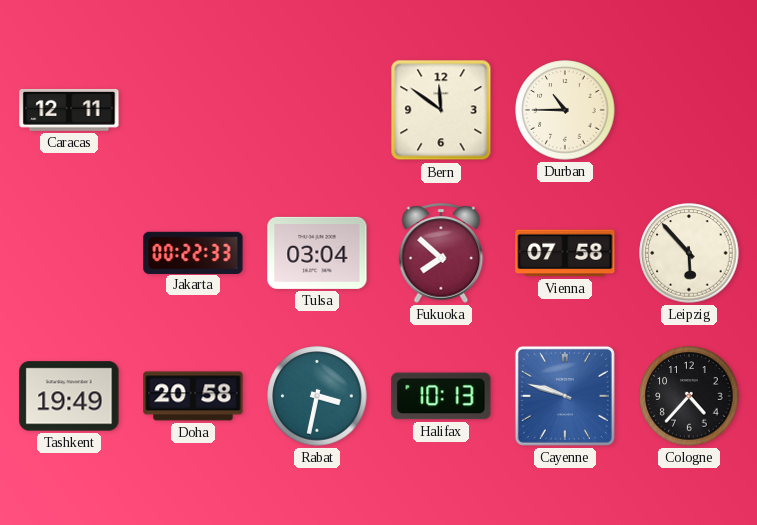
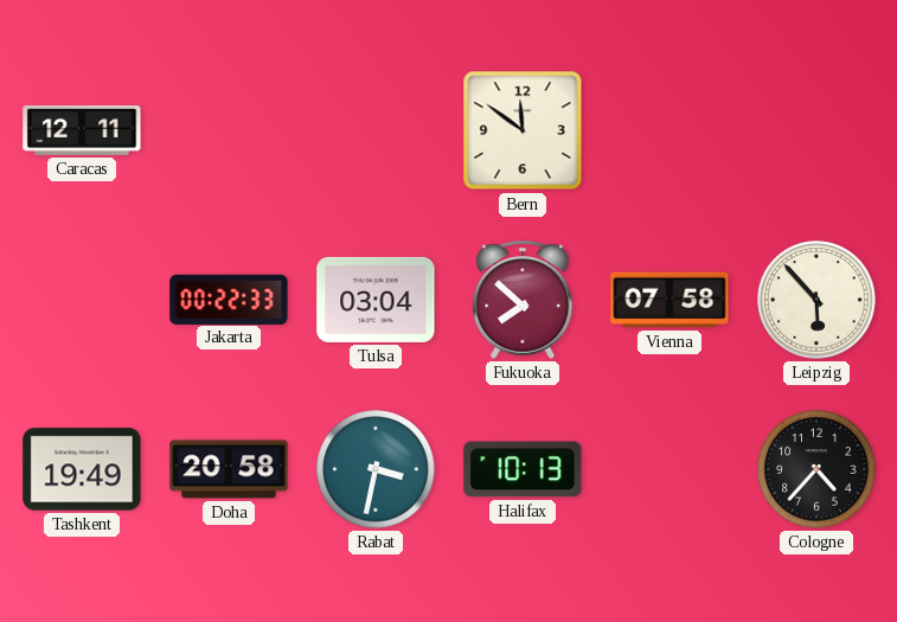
Durban: 10:45 -> none (565, 110)
Cayenne: 9:48 -> none (565, 396)
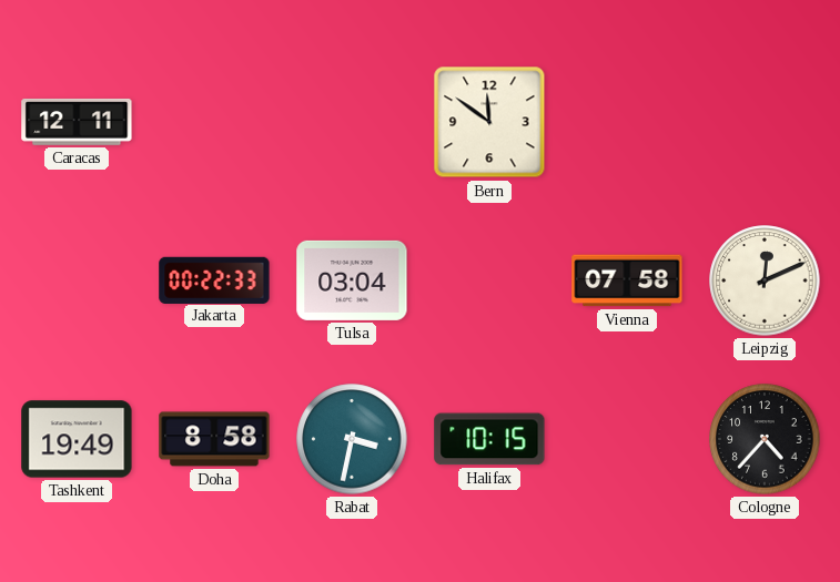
Fukuoka: 7:52 -> none (523, 300)
Leipzig: 5:53 -> 12:11 (765, 280)
Doha: 20:58 -> 8:58 (214, 439)
Halifax: 10:13 -> 10:15 (489, 439)
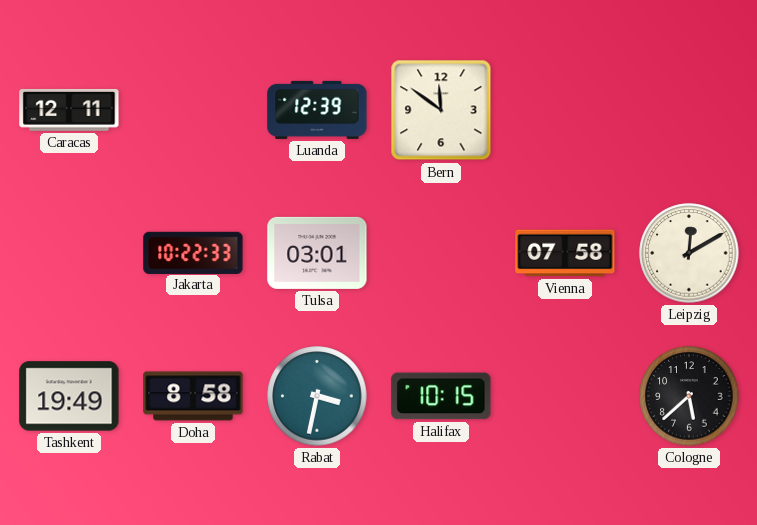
Luanda: none -> 12:39 (317, 110)
Jakarta: 00:22 -> 10:22 (193, 252)
Tulsa: 03:04 -> 03:01 (317, 253)
Leipzig: 12:11 -> 12:10 (689, 253)
Cologne: 4:37 -> 5:38 (689, 396)
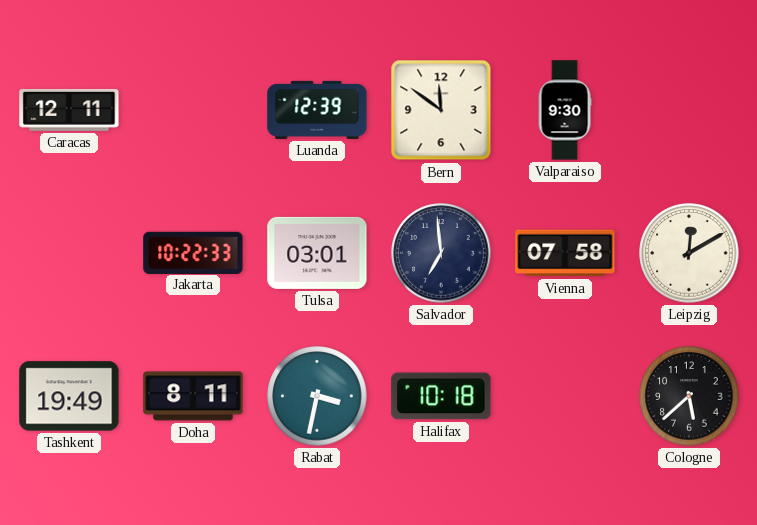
Valparaiso: none -> 9:30 (565, 110)
Salvador: none -> 6:59 (441, 253)
Doha: 8:58 -> 8:11 (193, 396)
Halifax: 10:15 -> 10:18 (441, 396)
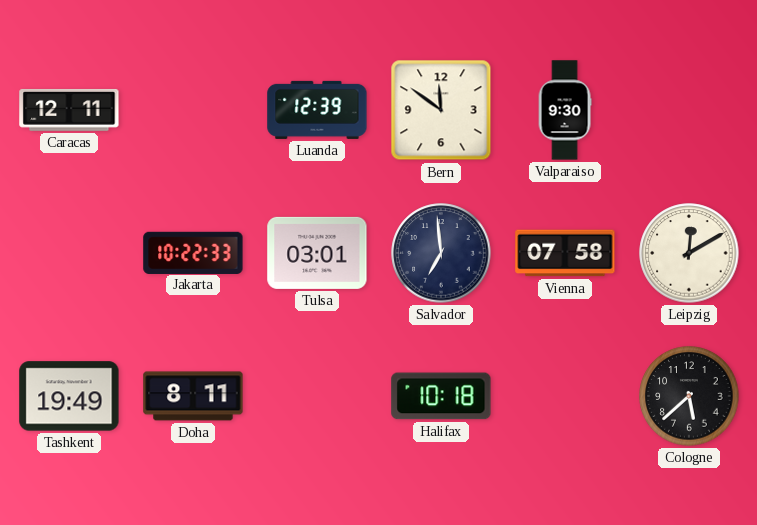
Rabat: 3:32 -> none (317, 396)
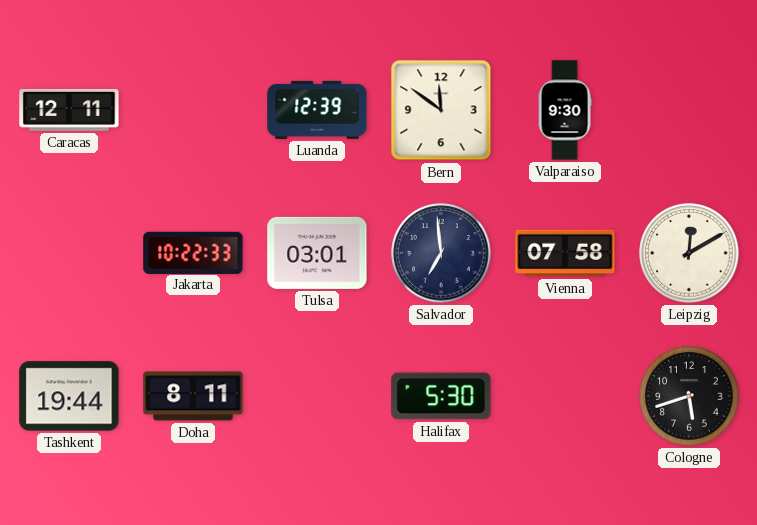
Tashkent: 19:49 -> 19:44 (69, 396)
Halifax: 10:18 -> 5:30 (441, 396)
Cologne: 5:38 -> 5:42 (689, 396)
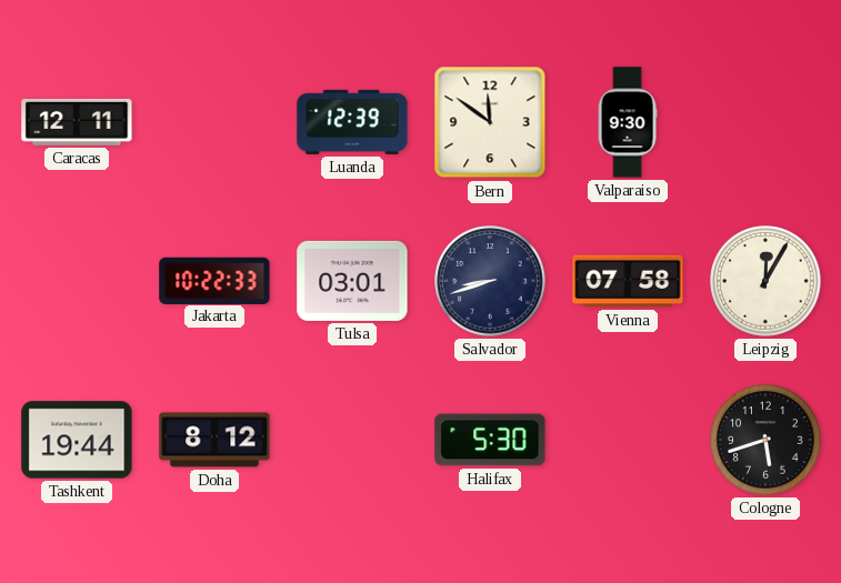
Salvador: 6:59 -> 8:42 (490, 281)
Leipzig: 12:10 -> 12:05 (765, 281)
Doha: 8:11 -> 8:12 (214, 440)
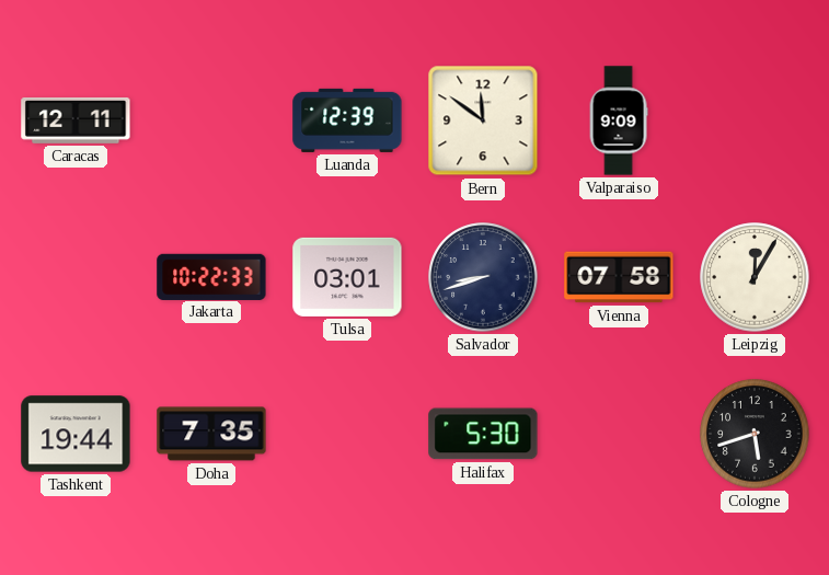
Valparaiso: 9:30 -> 9:09 (619, 120)
Doha: 8:12 -> 7:35 (211, 434)
